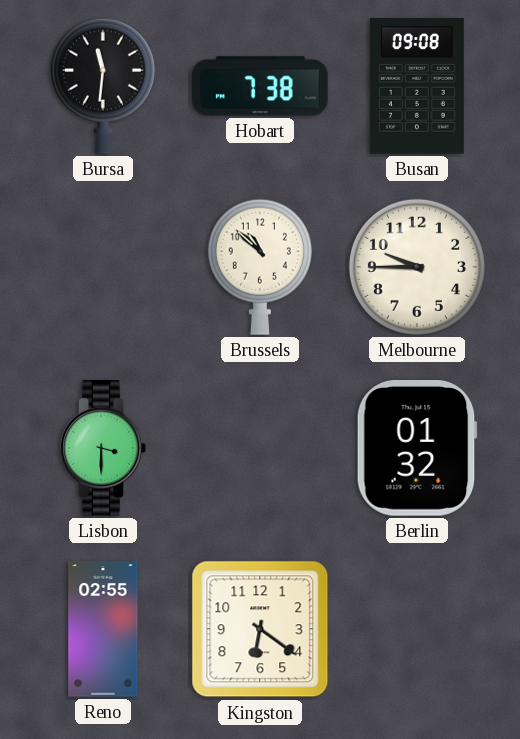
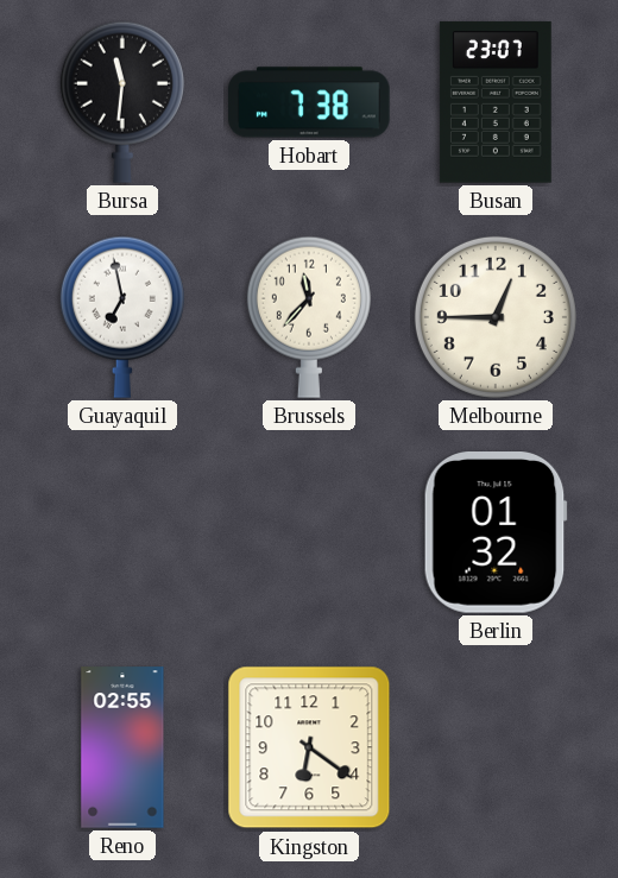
Busan: 09:08 -> 23:07 (496, 102)
Guayaquil: none -> 6:58 (122, 317)
Brussels: 10:52 -> 11:37 (309, 317)
Melbourne: 9:45 -> 12:45 (496, 317)
Lisbon: 3:30 -> none (103, 448)
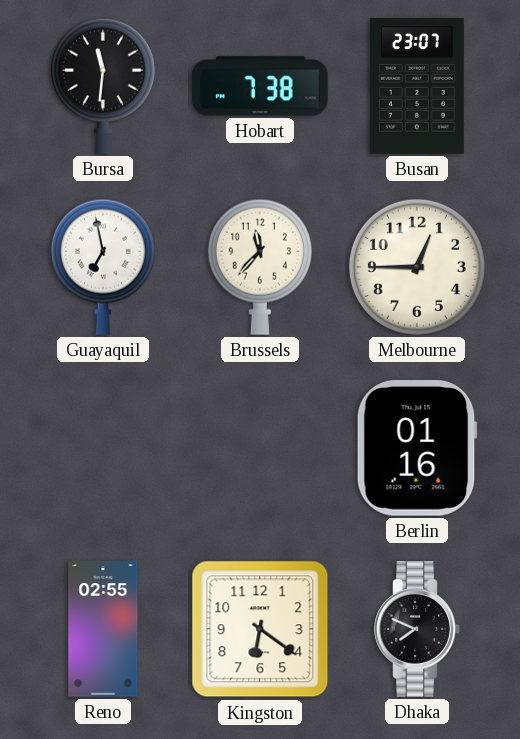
Berlin: 01:32 -> 01:16 (417, 449)
Dhaka: none -> 7:49 (417, 629)
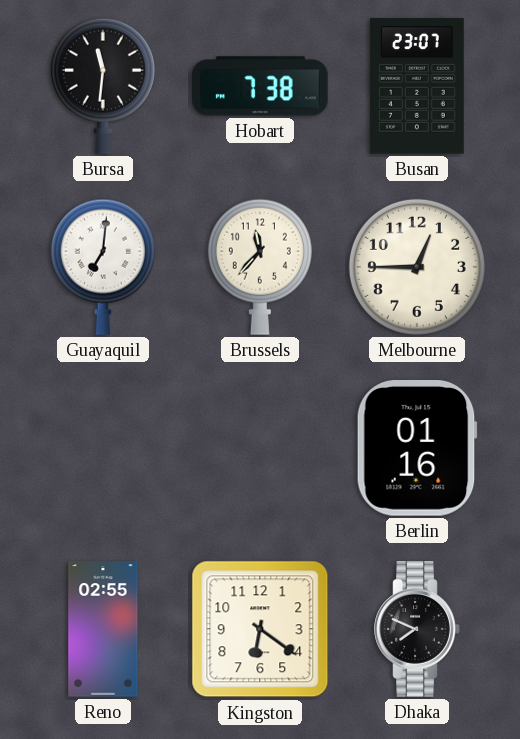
Guayaquil: 6:58 -> 7:01 (103, 267)
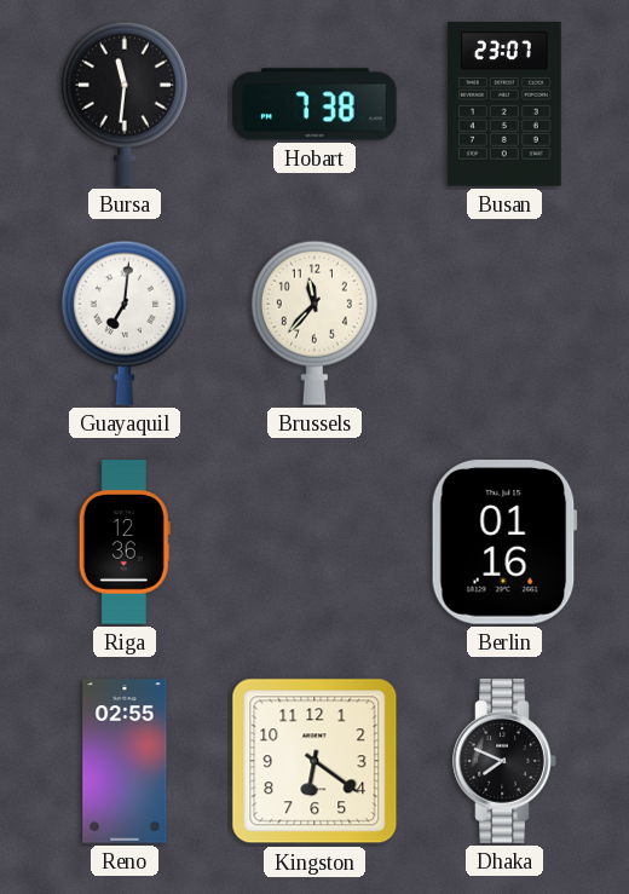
Melbourne: 12:45 -> none (417, 267)
Riga: none -> 12:36 (125, 542)
